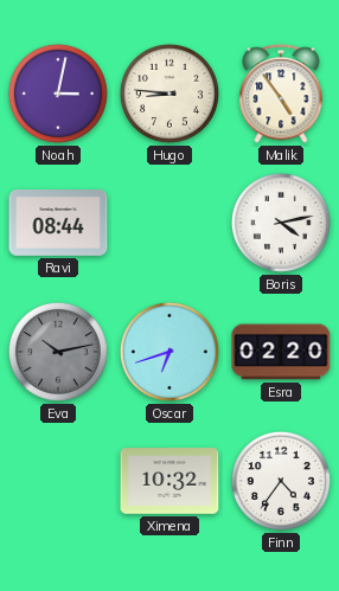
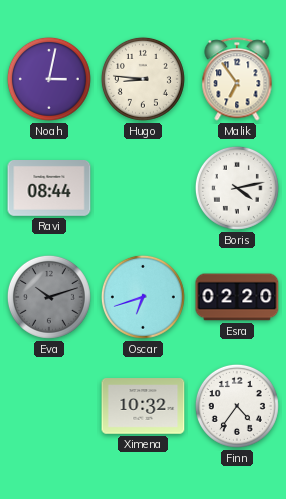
Malik: 4:54 -> 6:54 (237, 79)
Eva: 10:13 -> 10:12 (49, 297)
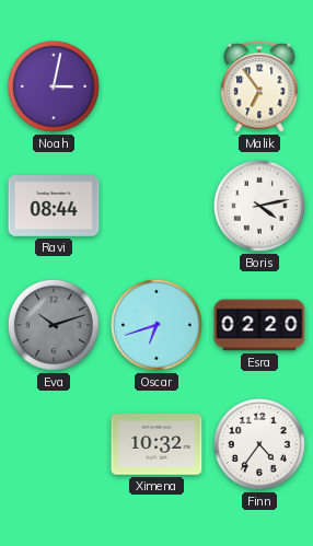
Hugo: 8:46 -> none (143, 79)
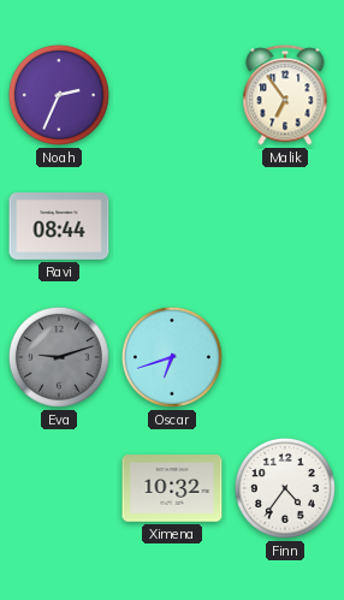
Noah: 3:02 -> 2:34 (59, 95)
Boris: 4:13 -> none (259, 206)
Eva: 10:12 -> 9:12 (59, 357)
Esra: 02:20 -> none (259, 325)
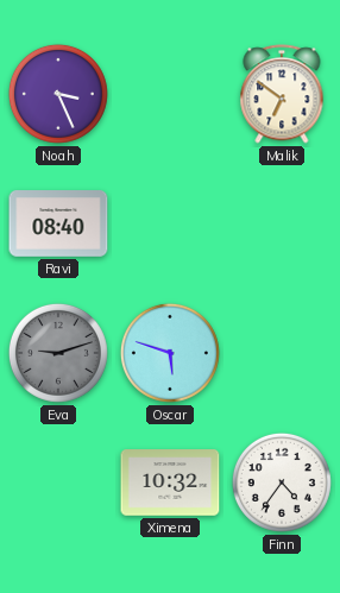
Noah: 2:34 -> 3:26 (58, 94)
Malik: 6:54 -> 6:51 (282, 94)
Ravi: 08:44 -> 08:40 (58, 225)
Oscar: 6:42 -> 5:48 (170, 353)
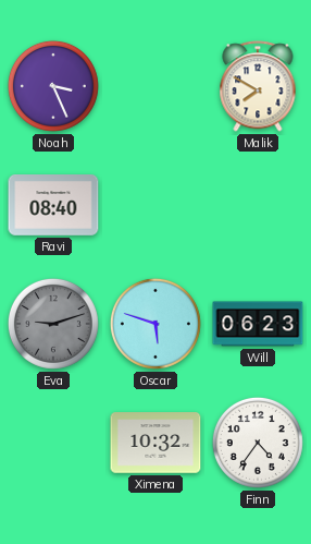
Malik: 6:51 -> 7:50 (258, 86)
Will: none -> 06:23 (258, 324)
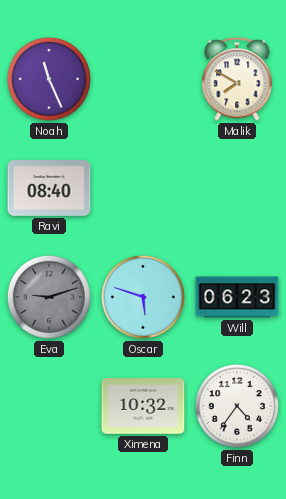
Noah: 3:26 -> 11:26 (49, 79)
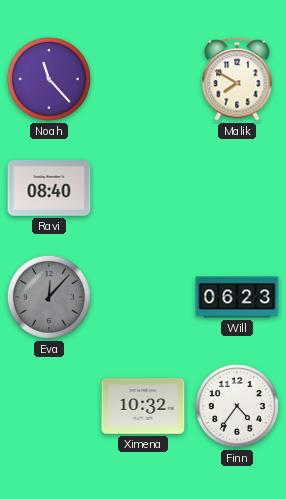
Noah: 11:26 -> 11:23 (49, 79)
Eva: 9:12 -> 12:07 (49, 297)
Oscar: 5:48 -> none (143, 297)
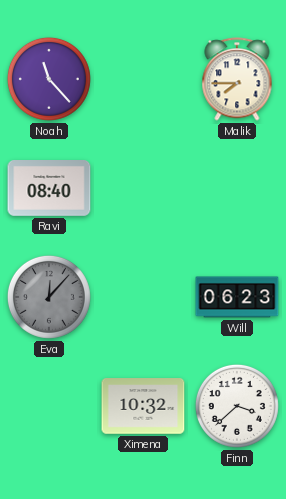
Malik: 7:50 -> 7:45 (237, 79)
Finn: 4:36 -> 3:38 (237, 406)
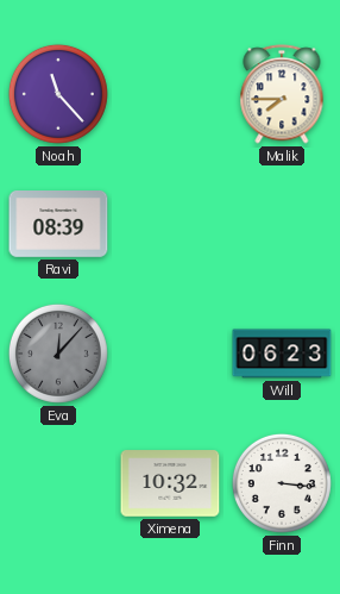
Ravi: 08:40 -> 08:39 (58, 225)
Finn: 3:38 -> 3:16 (282, 483)
